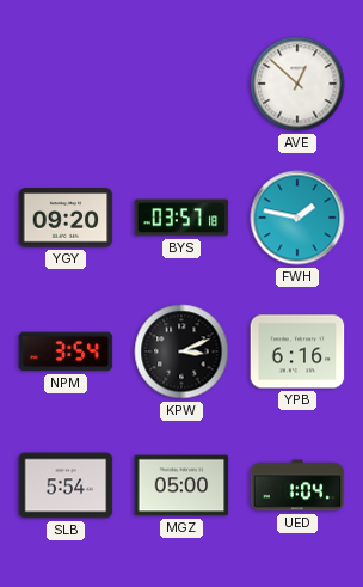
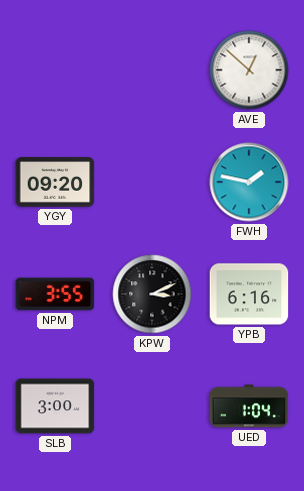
BYS: 03:57 -> none (181, 218)
NPM: 3:54 -> 3:55 (55, 294)
SLB: 5:54 -> 3:00 (55, 406)
MGZ: 05:00 -> none (181, 485)
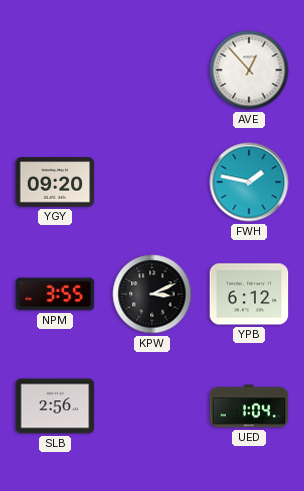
AVE: 12:52 -> 12:53 (249, 70)
YPB: 6:16 -> 6:12 (249, 294)
SLB: 3:00 -> 2:56 (55, 406)
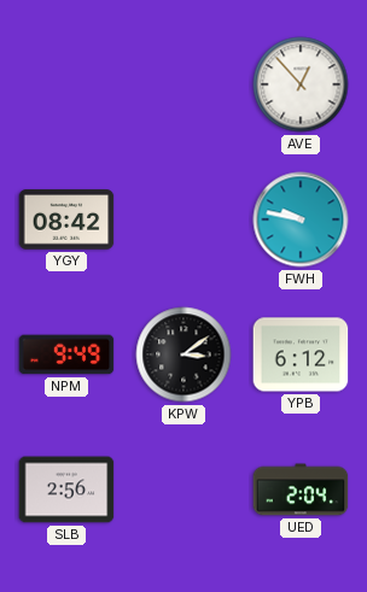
YGY: 09:20 -> 08:42 (66, 219)
FWH: 1:47 -> 9:47 (301, 219)
NPM: 3:55 -> 9:49 (66, 354)
KPW: 3:11 -> 3:09 (183, 354)
UED: 1:04 -> 2:04 (301, 490)
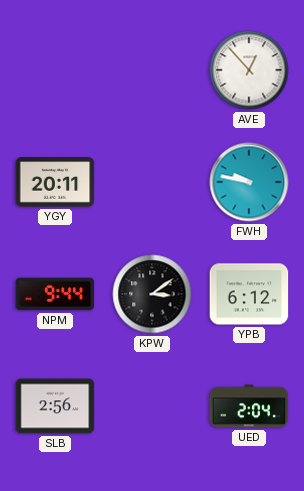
YGY: 08:42 -> 20:11 (55, 182)
NPM: 9:49 -> 9:44 (55, 294)
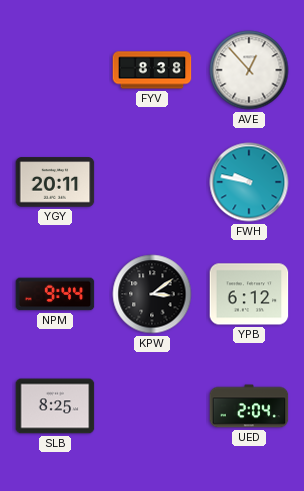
FYV: none -> 8:38 (152, 70)
SLB: 2:56 -> 8:25 (55, 406)
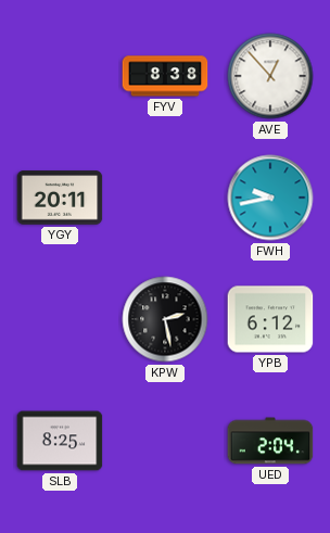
FWH: 9:47 -> 9:43 (270, 198)
NPM: 9:44 -> none (55, 294)
KPW: 3:09 -> 2:28 (165, 319)
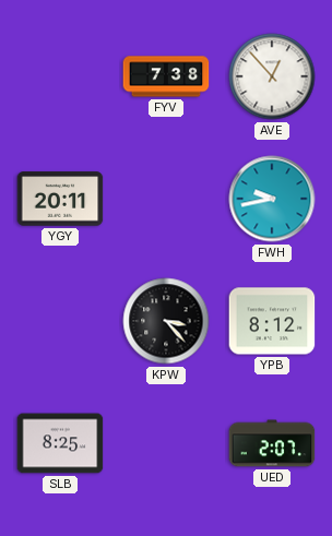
FYV: 8:38 -> 7:38 (166, 76)
KPW: 2:28 -> 3:23 (166, 321)
YPB: 6:12 -> 8:12 (272, 321)
UED: 2:04 -> 2:07 (272, 443)
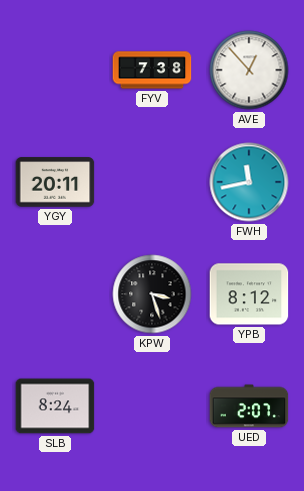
FWH: 9:43 -> 11:43 (249, 182)
KPW: 3:23 -> 3:27 (152, 294)
SLB: 8:25 -> 8:24 (55, 406)
